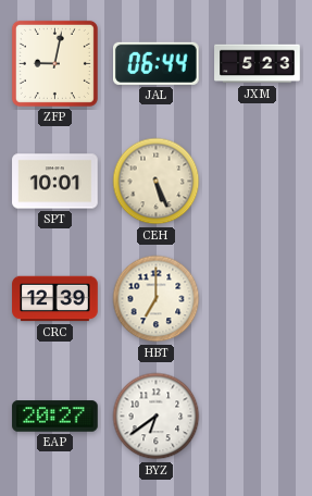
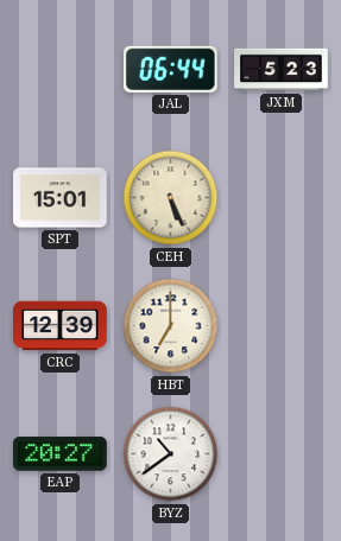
ZFP: 9:02 -> none (54, 63)
SPT: 10:01 -> 15:01 (61, 198)
BYZ: 6:39 -> 10:39 (171, 454)
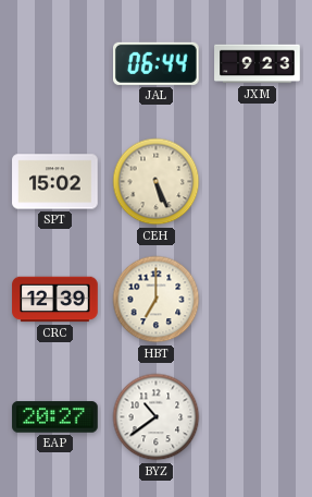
JXM: 5:23 -> 9:23 (258, 64)
SPT: 15:01 -> 15:02 (55, 182)
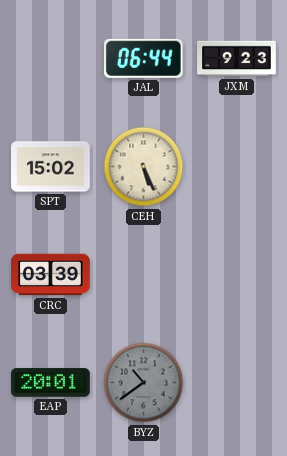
CRC: 12:39 -> 03:39 (51, 275)
HBT: 7:00 -> none (157, 300)
EAP: 20:27 -> 20:01 (51, 383)
BYZ dial: white -> grey (144, 383)
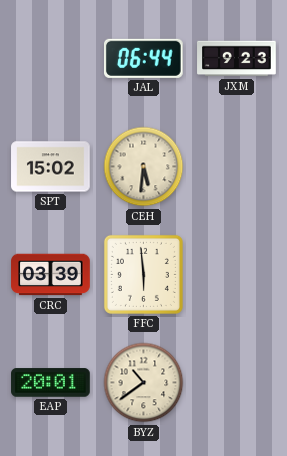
CEH: 5:26 -> 5:31 (144, 167)
FFC: none -> 5:59 (143, 274)
BYZ dial: grey -> cream (144, 383)
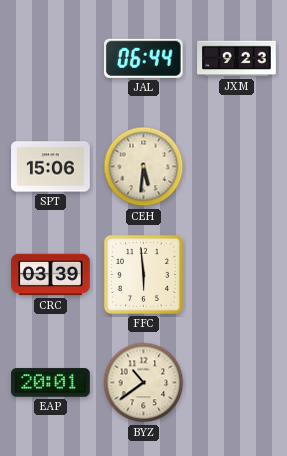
SPT: 15:02 -> 15:06 (51, 167)
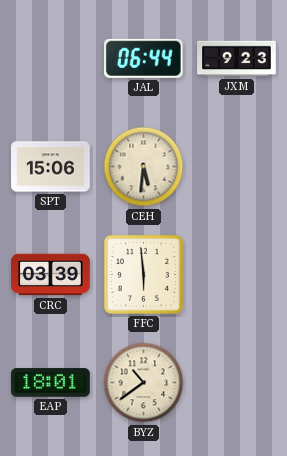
EAP: 20:01 -> 18:01 (51, 383)
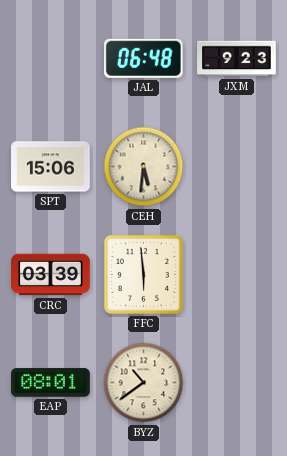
JAL: 06:44 -> 06:48 (144, 58)
EAP: 18:01 -> 08:01 (51, 383)
